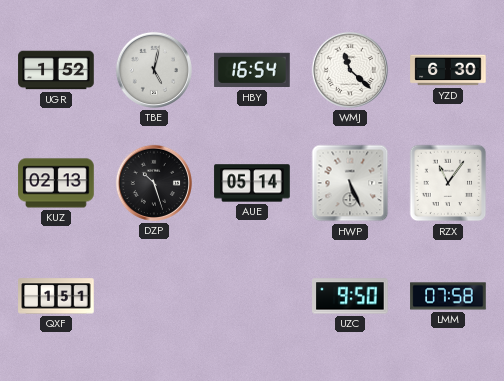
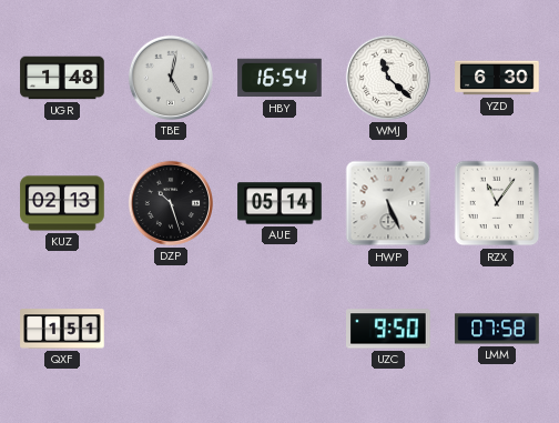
UGR: 1:52 -> 1:48 (62, 78)
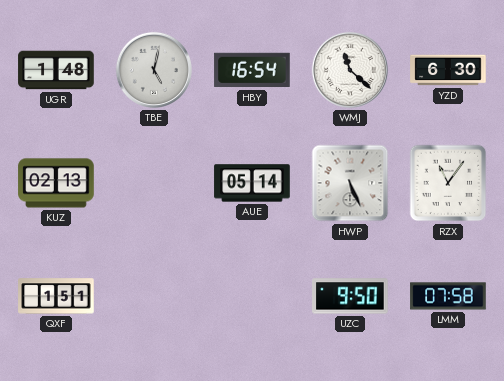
DZP: 10:27 -> none (171, 203)
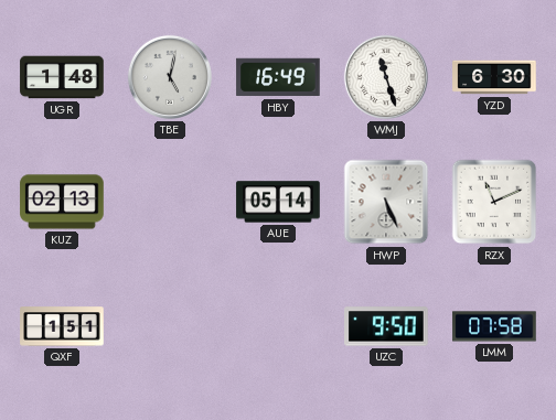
HBY: 16:54 -> 16:49 (278, 77)
WMJ: 11:22 -> 11:27 (386, 77)
RZX: 11:06 -> 11:11 (494, 202)
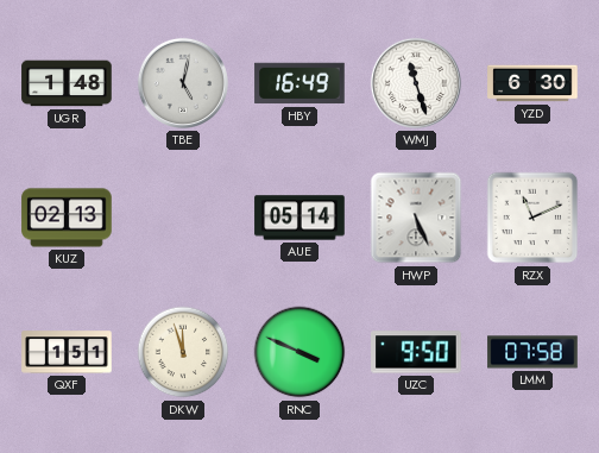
DKW: none -> 11:57 (183, 352)
RNC: none -> 3:49 (299, 352)
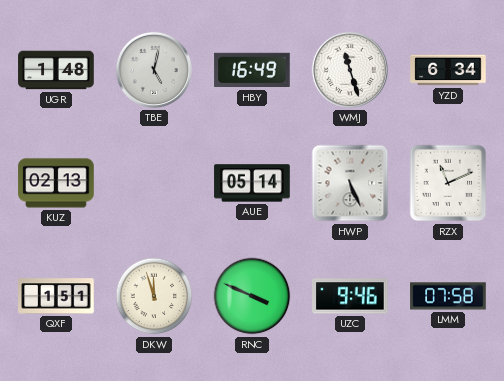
YZD: 6:30 -> 6:34 (448, 70)
UZC: 9:50 -> 9:46 (350, 296)
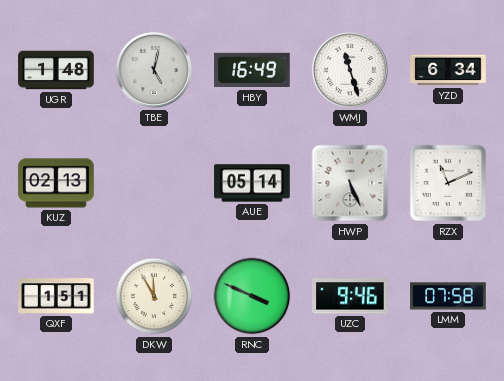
DKW: 11:57 -> 11:55 (154, 296)
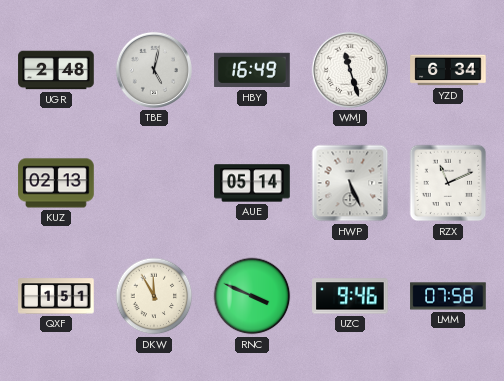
UGR: 1:48 -> 2:48 (56, 70)
